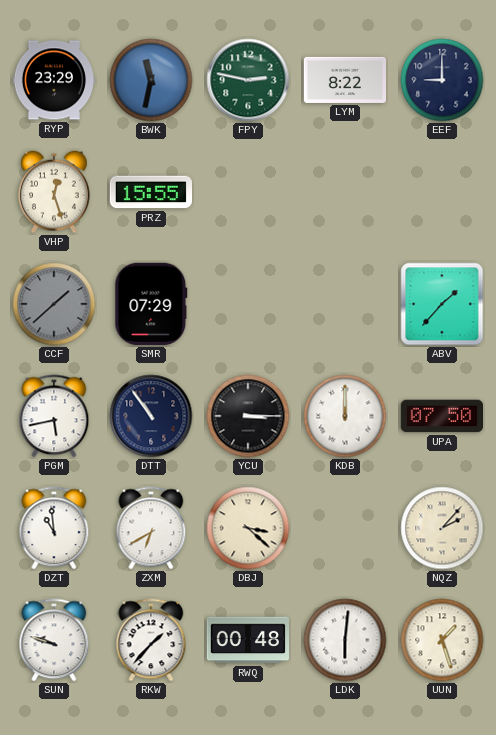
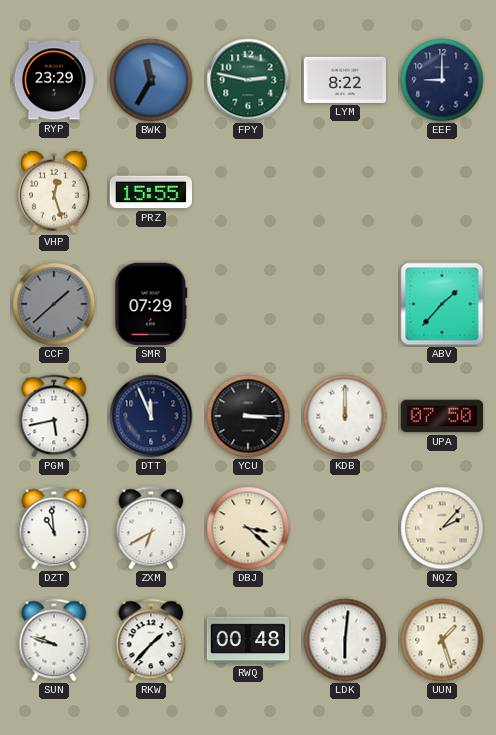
BWK: 11:32 -> 11:35 (151, 80)
DTT: 10:54 -> 11:56 (151, 416)
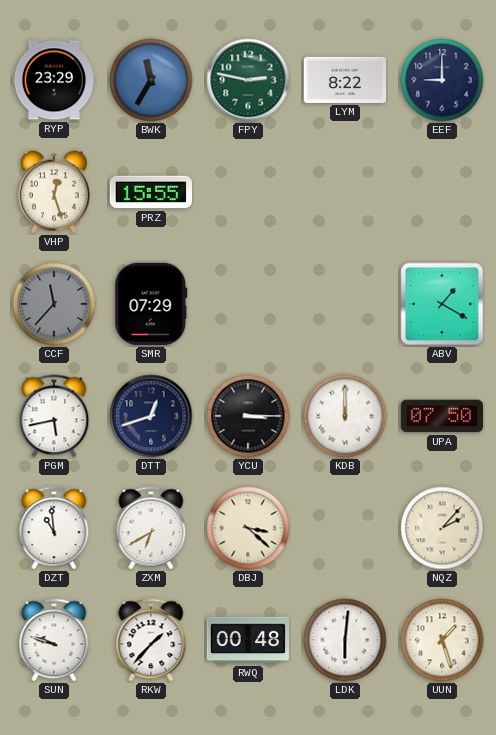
CCF: 1:38 -> 11:37 (54, 304)
ABV: 1:37 -> 1:20 (442, 304)
DTT: 11:56 -> 12:42 (151, 416)
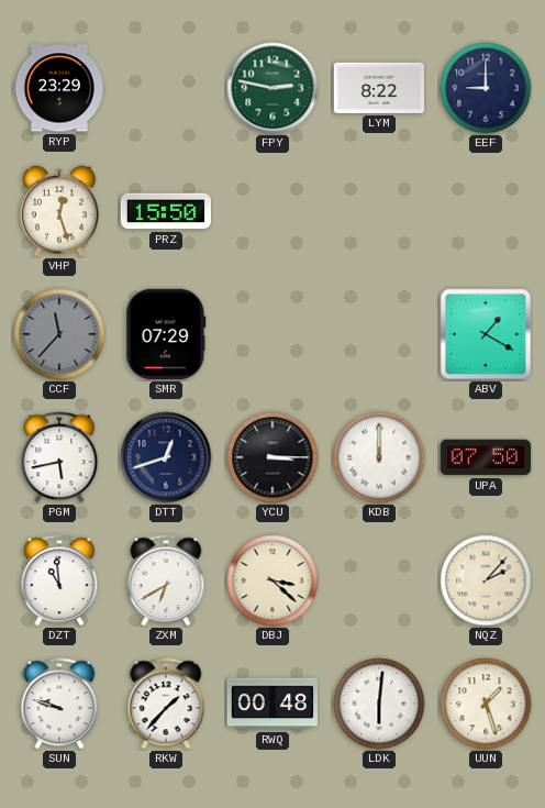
BWK: 11:35 -> none (151, 80)
PRZ: 15:55 -> 15:50 (165, 211)
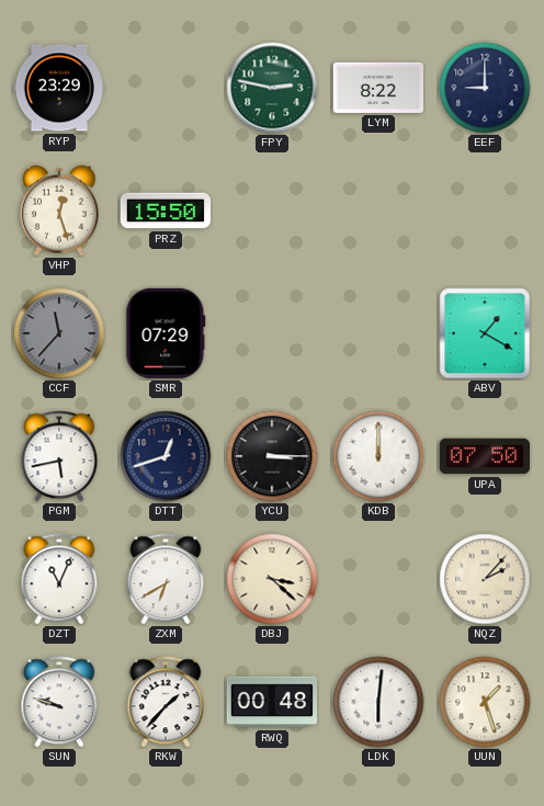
DZT: 10:59 -> 11:04 (59, 579)
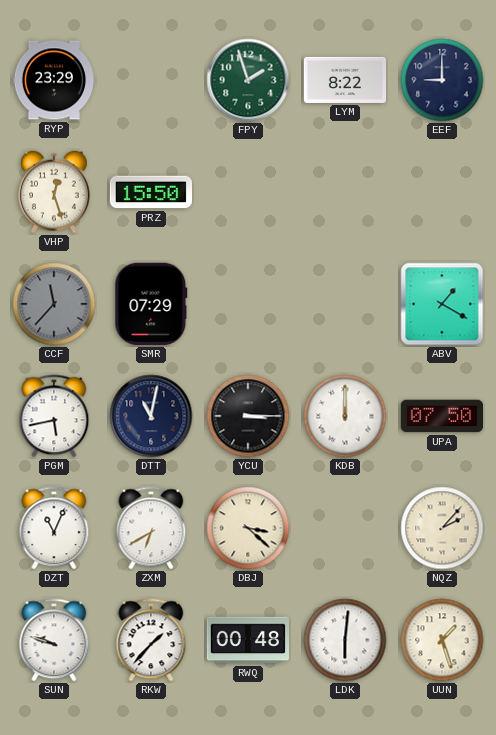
FPY: 2:47 -> 1:57 (248, 80)
DTT: 12:42 -> 11:02 (151, 416)
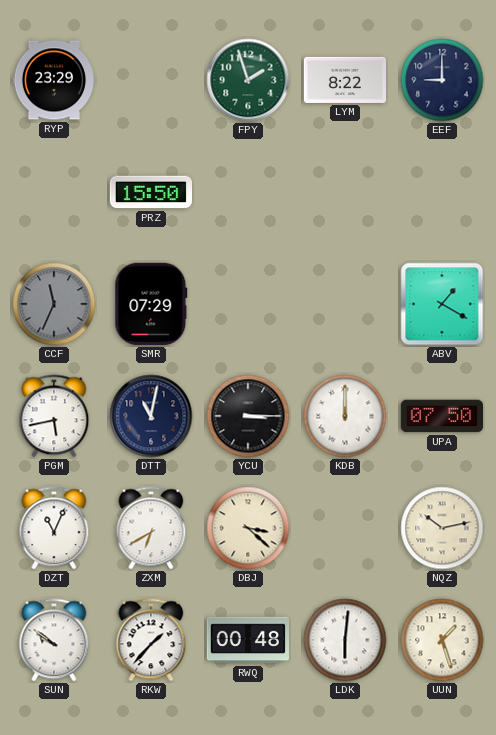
VHP: 12:27 -> none (54, 192)
CCF: 11:37 -> 11:34 (54, 304)
NQZ: 2:07 -> 10:13 (442, 528)
SUN: 9:48 -> 9:51 (54, 640)
